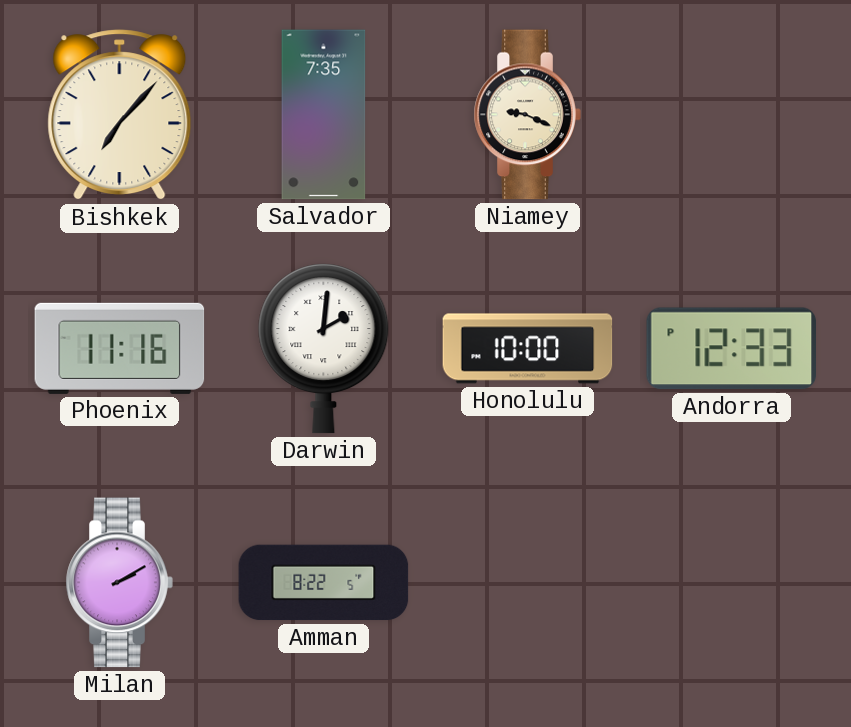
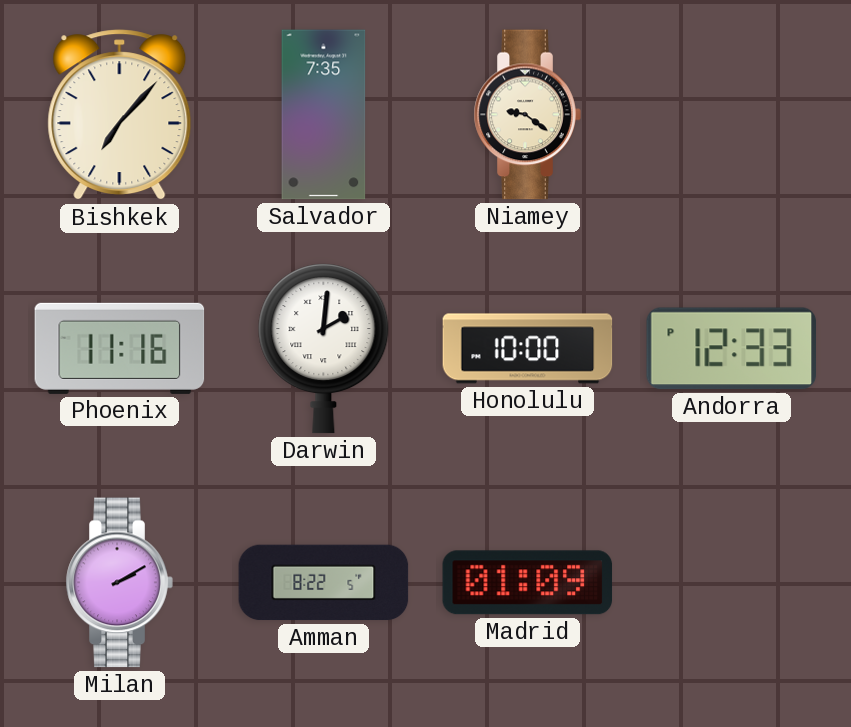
Niamey: 9:19 -> 9:21 (527, 115)
Madrid: none -> 01:09 (528, 583)
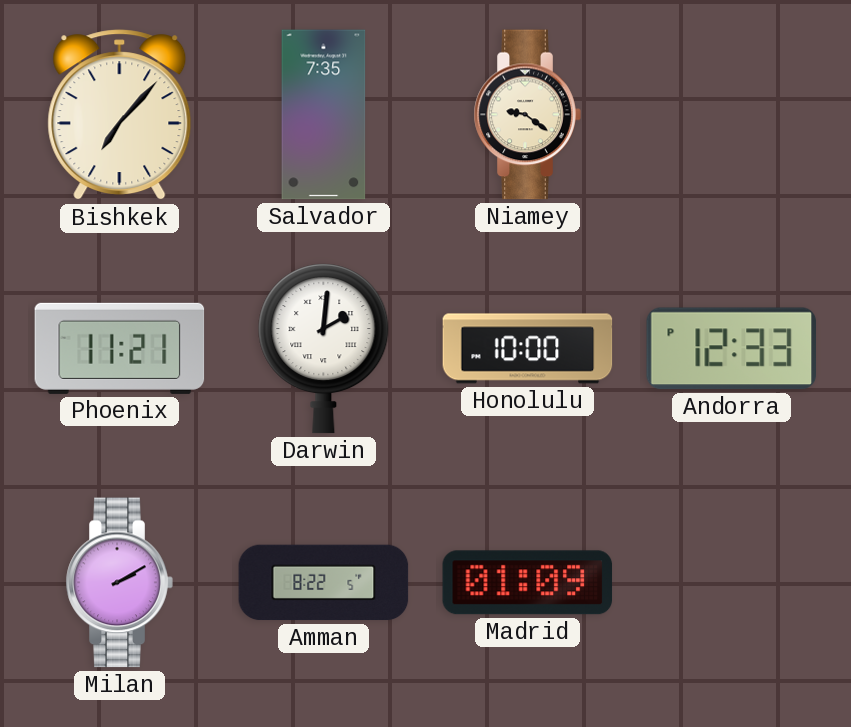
Phoenix: 11:16 -> 11:21 (120, 348)
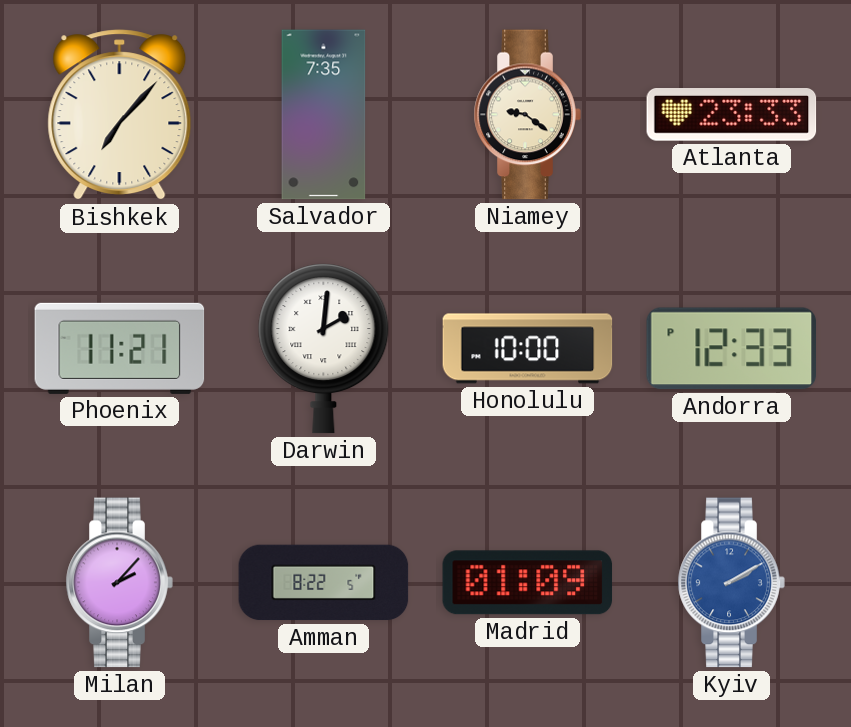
Atlanta: none -> 23:33 (732, 115)
Milan: 2:10 -> 2:07 (119, 583)
Kyiv: none -> 2:10 (731, 583)
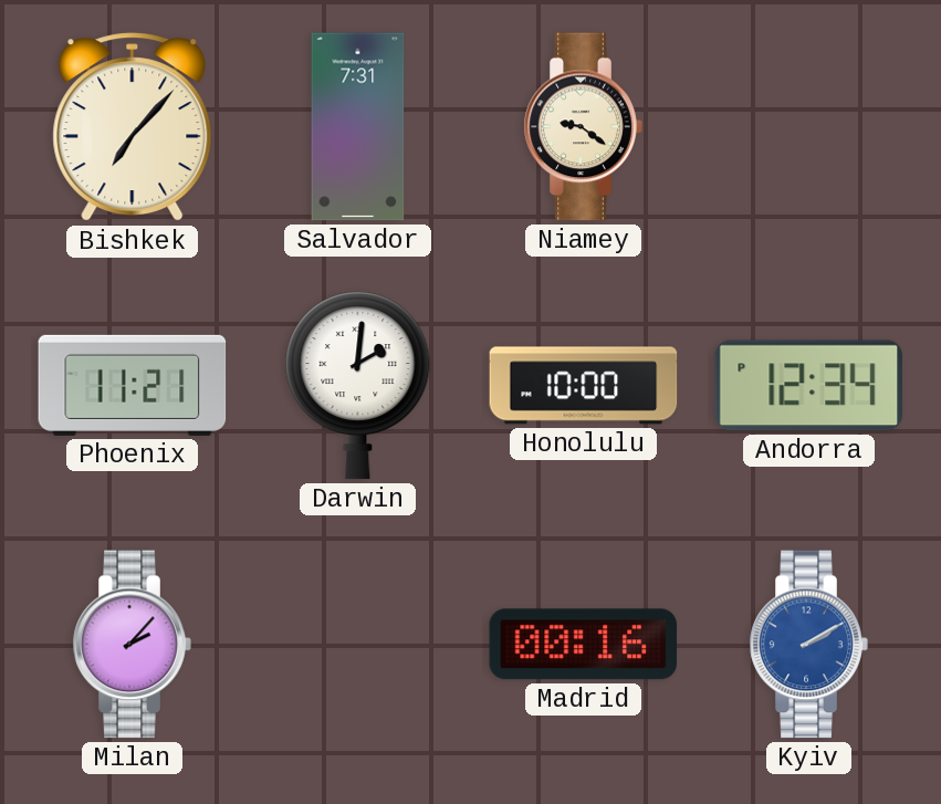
Salvador: 7:35 -> 7:31 (358, 127)
Atlanta: 23:33 -> none (732, 115)
Andorra: 12:33 -> 12:34 (808, 386)
Amman: 8:22 -> none (324, 583)
Madrid: 01:09 -> 00:16 (584, 645)
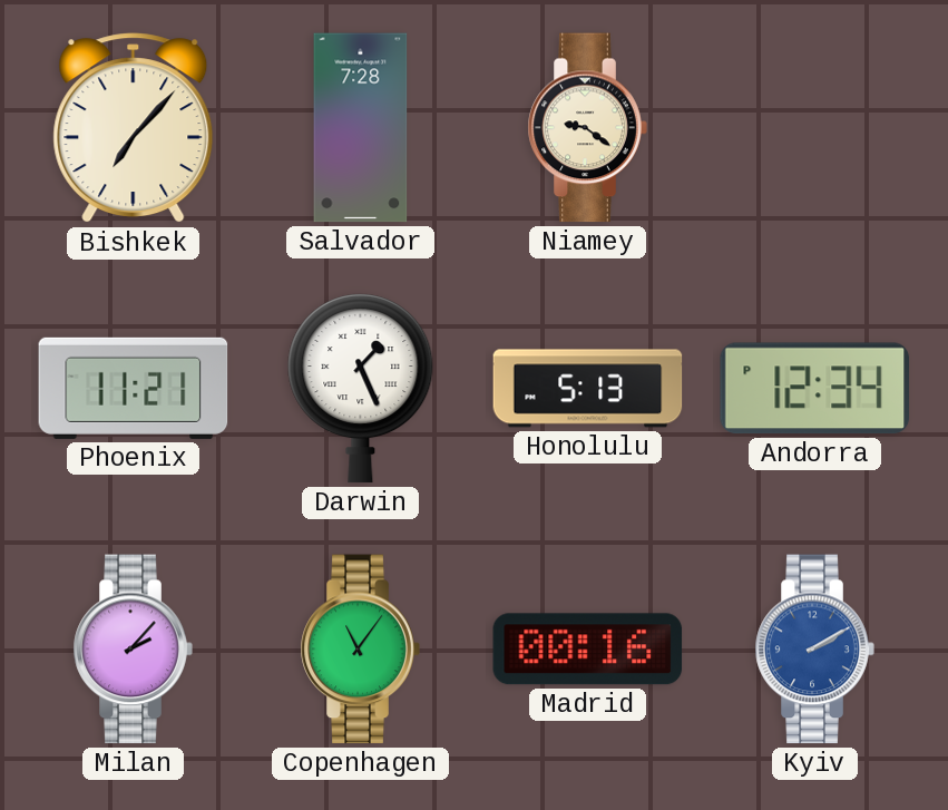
Salvador: 7:31 -> 7:28 (361, 128)
Darwin: 2:01 -> 1:26 (361, 389)
Honolulu: 10:00 -> 5:13 (588, 389)
Copenhagen: none -> 11:06 (360, 650)
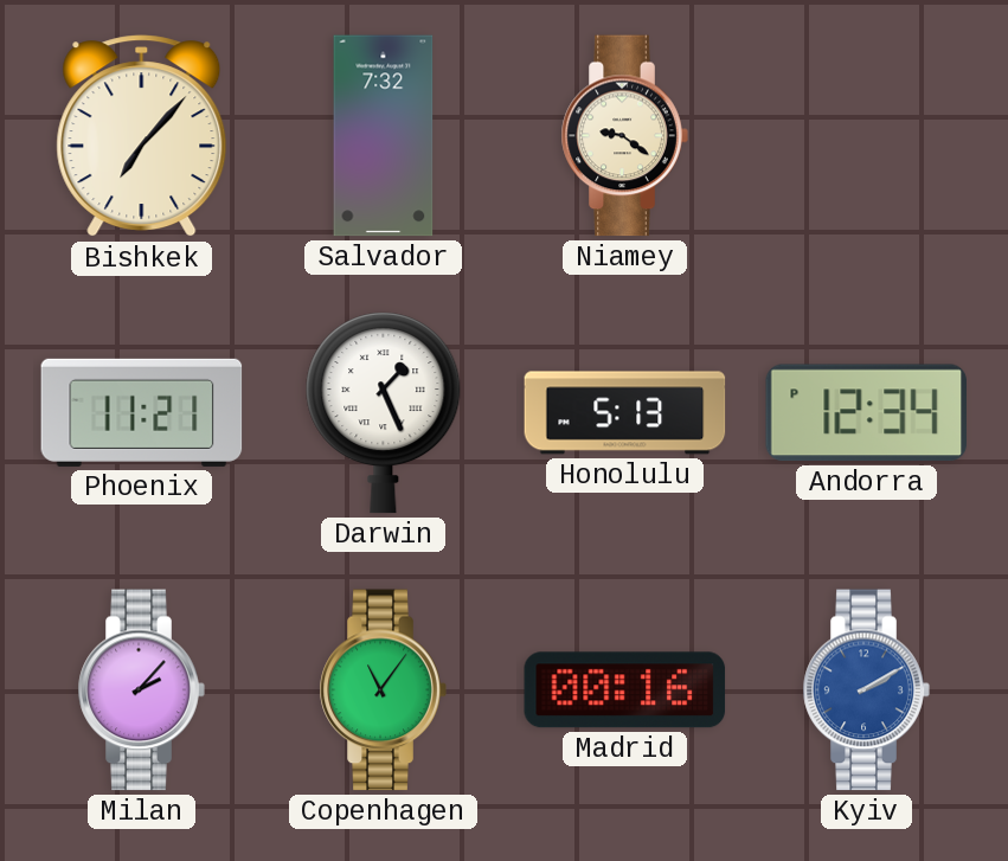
Salvador: 7:28 -> 7:32 (384, 136)
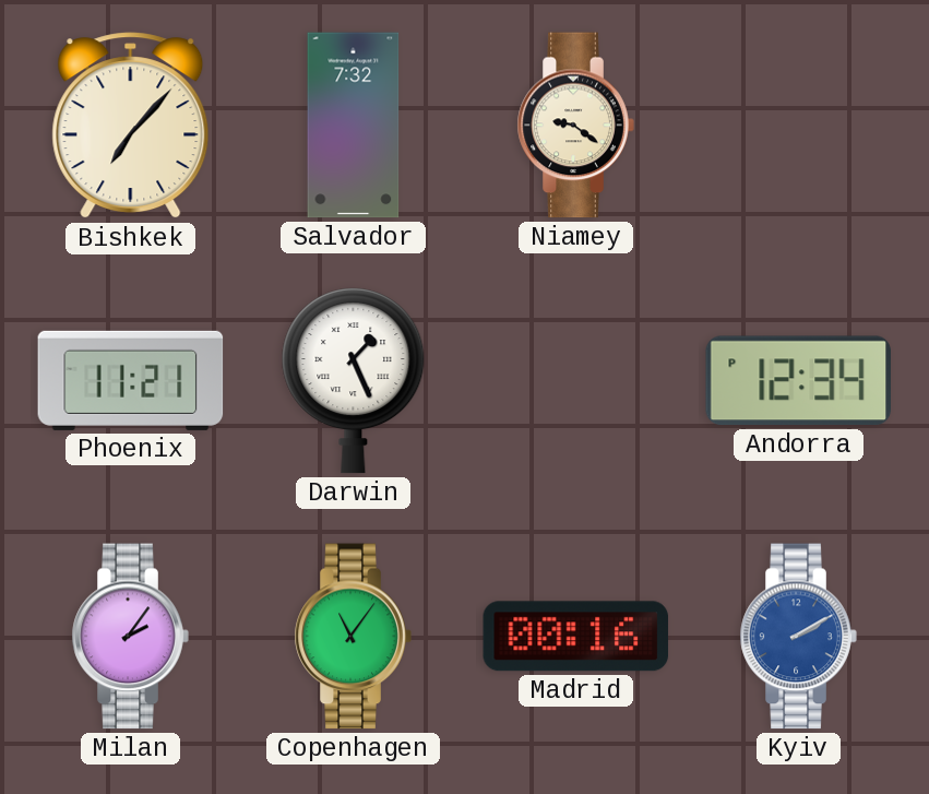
Honolulu: 5:13 -> none (625, 413)
Milan: 2:07 -> 2:06 (130, 637)
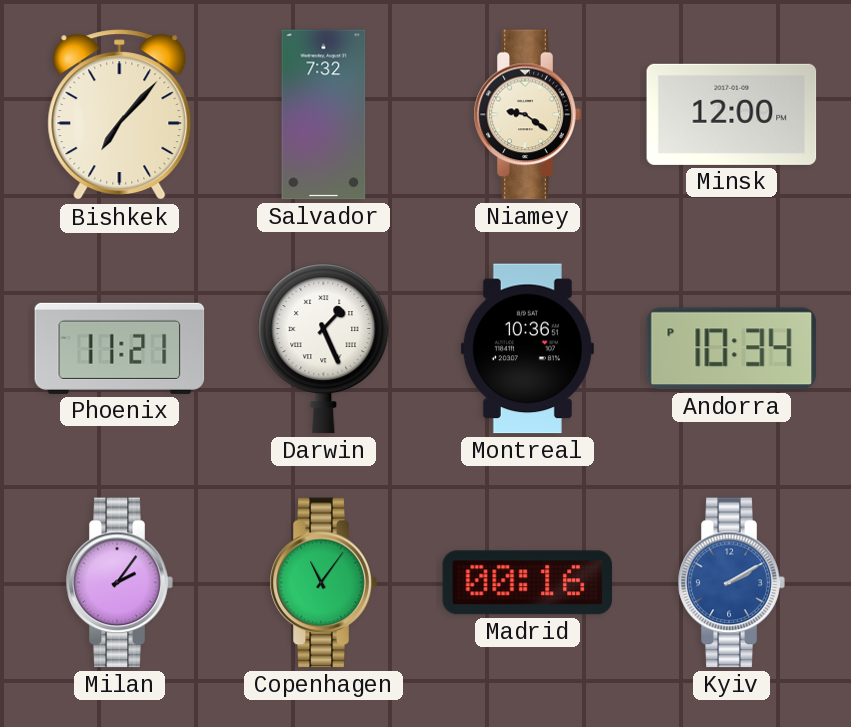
Minsk: none -> 12:00 (732, 114)
Montreal: none -> 10:36 (527, 349)
Andorra: 12:34 -> 10:34 (731, 349)
